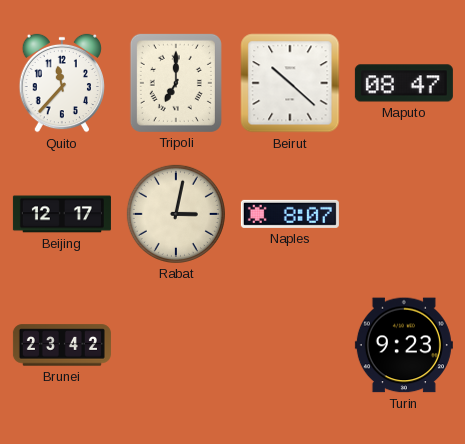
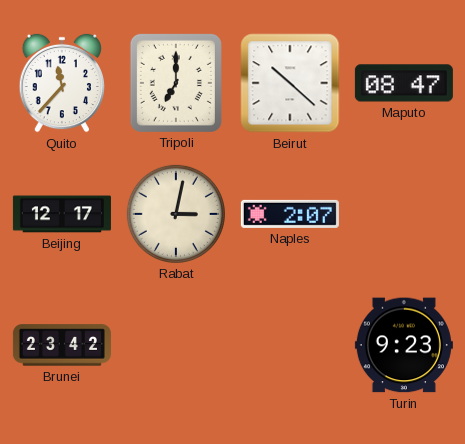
Naples: 8:07 -> 2:07 (290, 214)
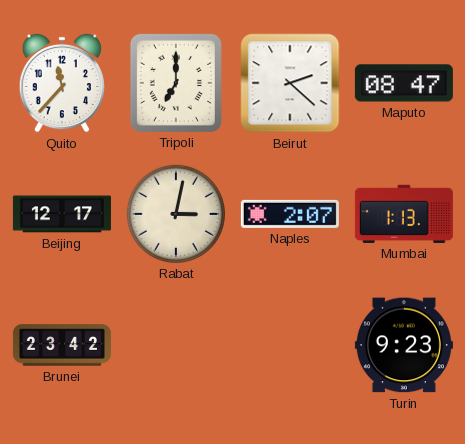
Beirut: 10:22 -> 2:22 (290, 83)
Mumbai: none -> 1:13 (404, 214)
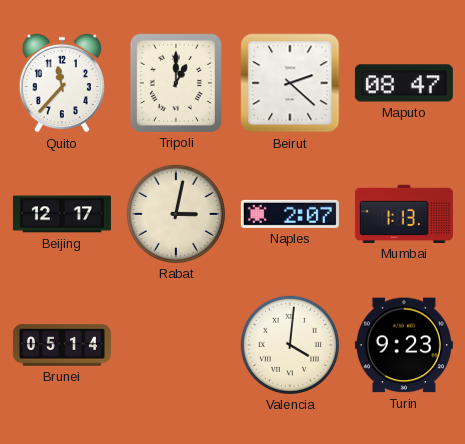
Tripoli: 7:00 -> 1:00 (176, 83)
Brunei: 23:42 -> 05:14 (62, 345)
Valencia: none -> 4:01 (290, 345)
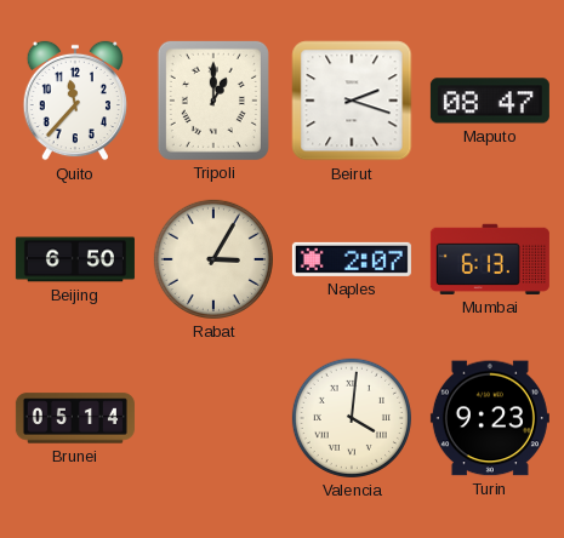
Beirut: 2:22 -> 2:18 (352, 101)
Beijing: 12:17 -> 6:50 (75, 259)
Rabat: 3:02 -> 3:05 (213, 259)
Mumbai: 1:13 -> 6:13 (490, 259)
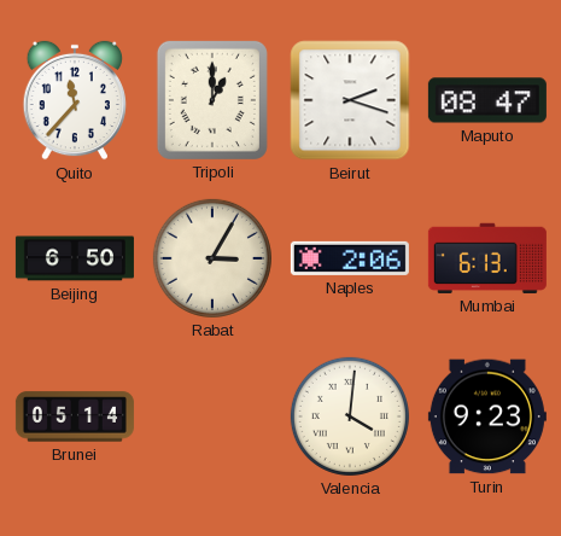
Naples: 2:07 -> 2:06 (350, 258)
